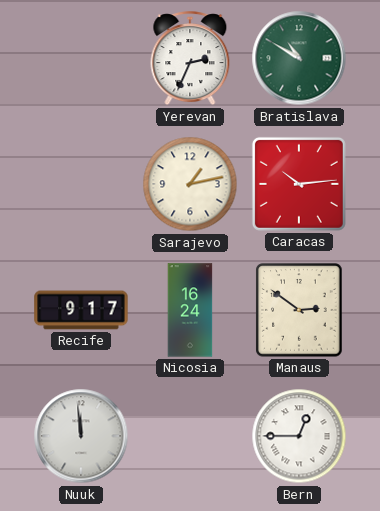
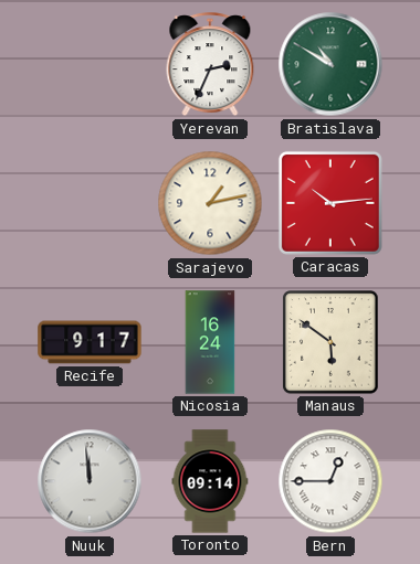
Manaus: 2:51 -> 5:51 (330, 342)
Toronto: none -> 09:14 (210, 481)
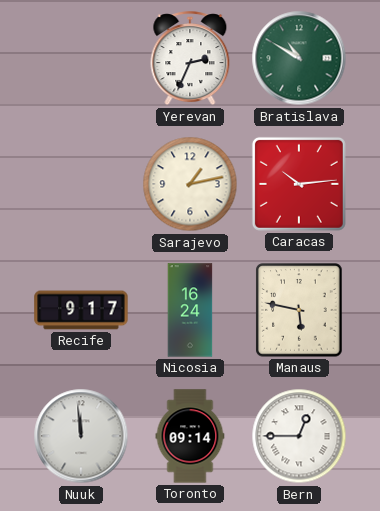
Manaus: 5:51 -> 5:47 (299, 310)
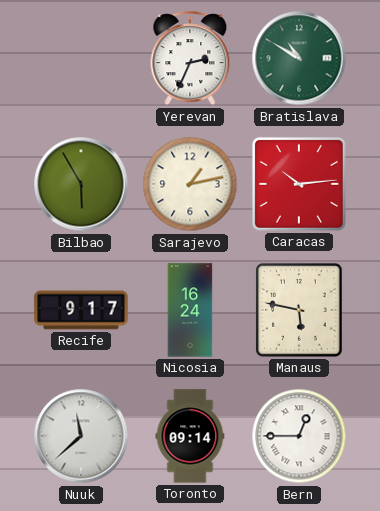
Bilbao: none -> 5:55 (81, 184)
Nuuk: 11:59 -> 11:38 (81, 436)
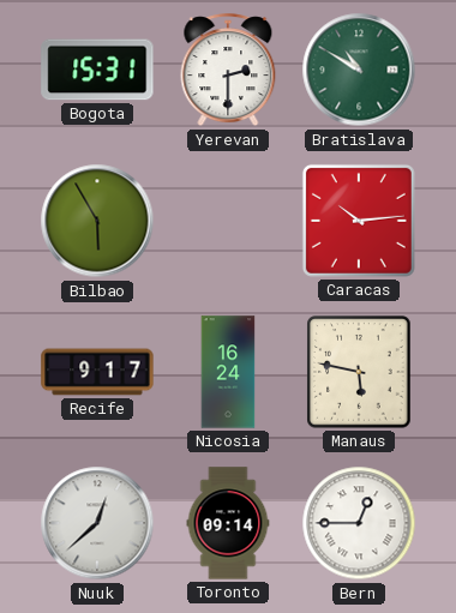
Bogota: none -> 15:31 (97, 70)
Yerevan: 2:34 -> 2:30 (228, 71)
Sarajevo: 1:13 -> none (190, 184)
Nuuk: 11:38 -> 12:38 (97, 523)
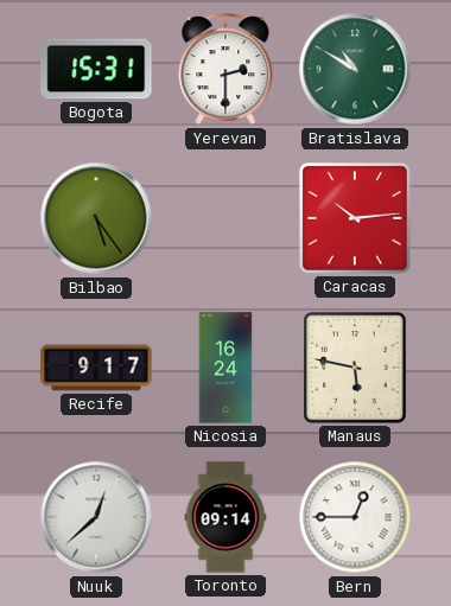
Bilbao: 5:55 -> 5:24 (96, 218)
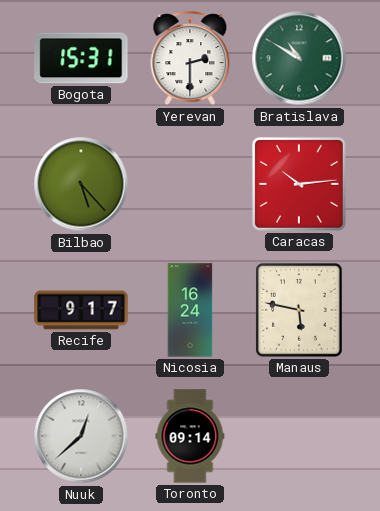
Bilbao: 5:24 -> 5:23 (81, 184)
Bern: 12:45 -> none (355, 517)
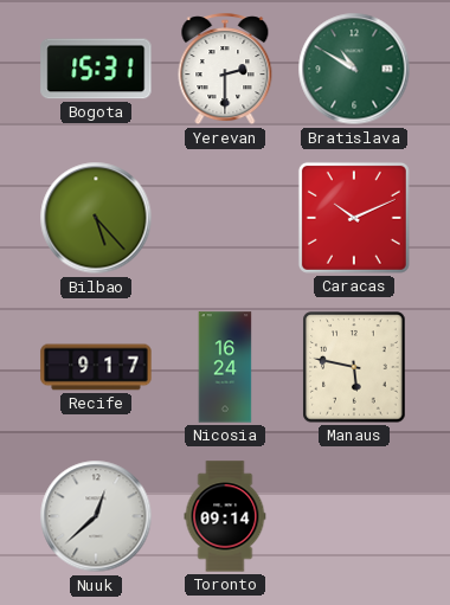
Caracas: 10:14 -> 10:11 (354, 218)
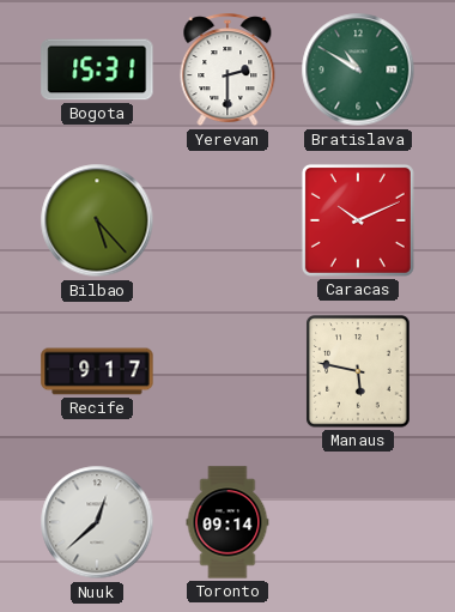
Nicosia: 16:24 -> none (225, 367)
